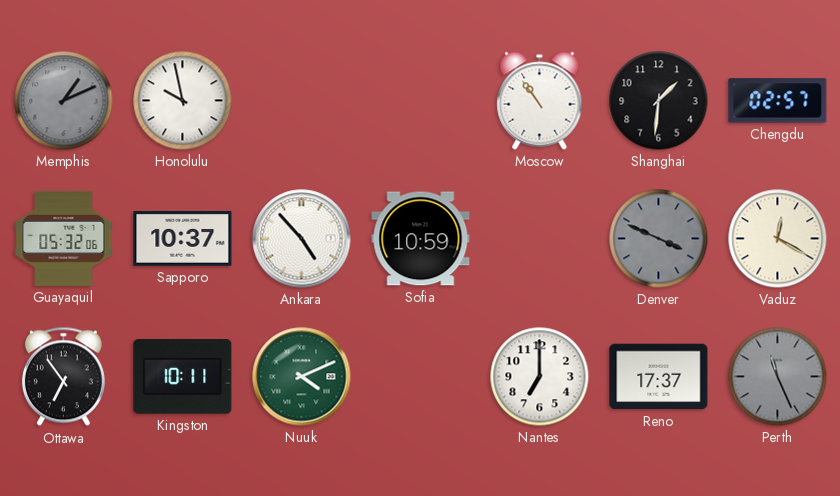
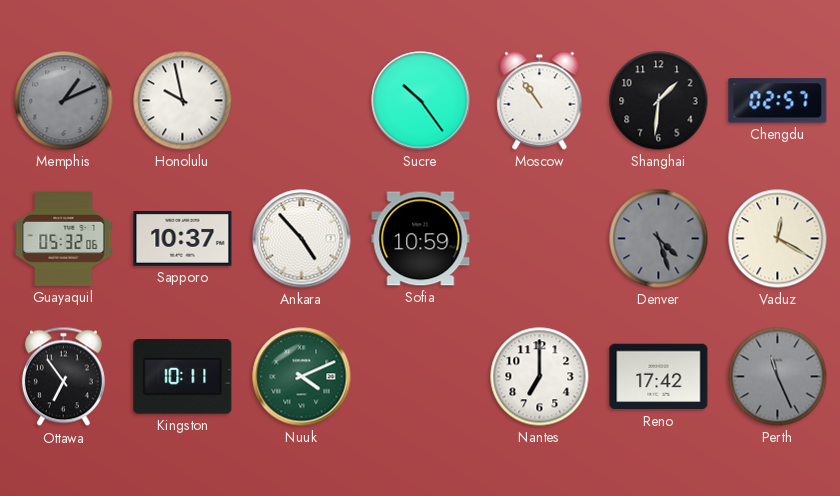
Sucre: none -> 10:24 (421, 101)
Denver: 3:49 -> 4:27 (659, 239)
Reno: 17:37 -> 17:42 (659, 377)
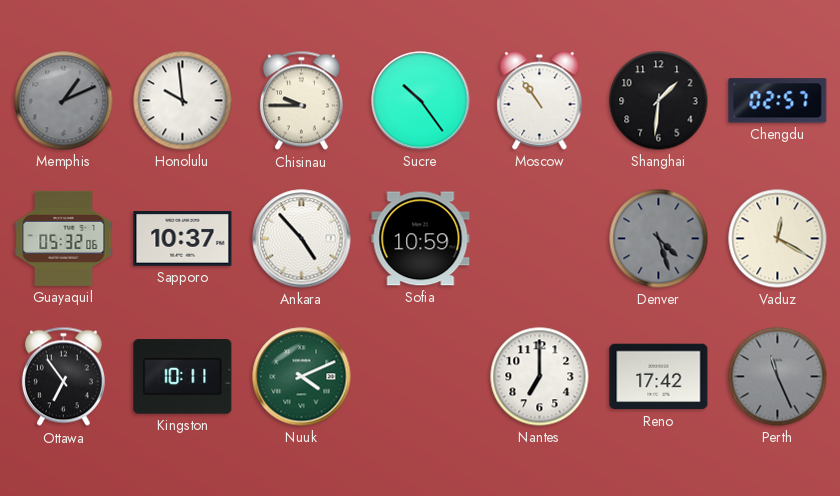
Honolulu: 9:58 -> 9:59 (183, 101)
Chisinau: none -> 9:45 (301, 101)
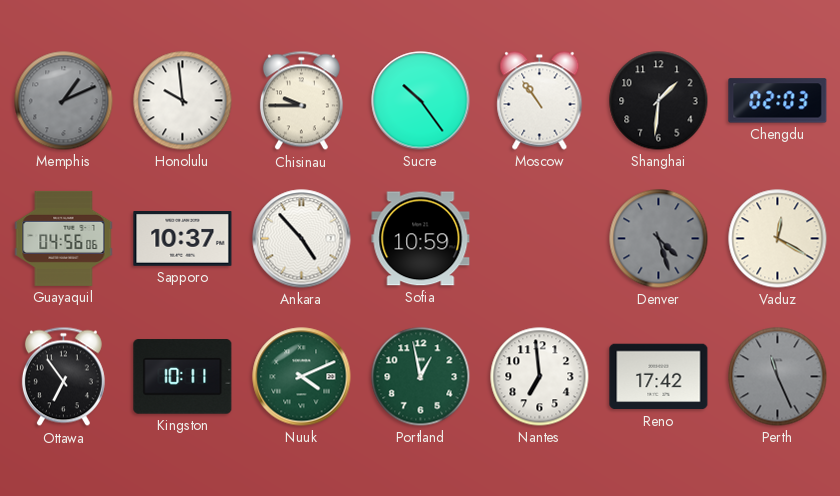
Chengdu: 02:57 -> 02:03 (778, 101)
Guayaquil: 05:32 -> 04:56 (64, 238)
Portland: none -> 12:58 (421, 377)
Nantes: 7:00 -> 6:59 (540, 377)
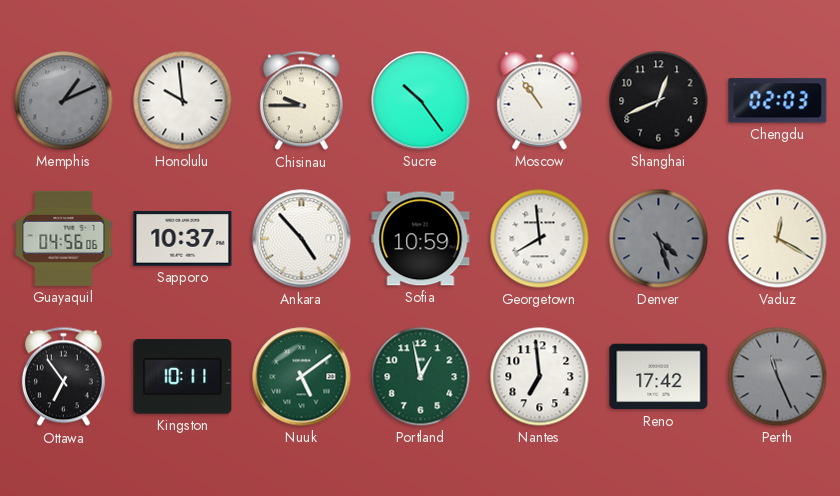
Shanghai: 1:31 -> 12:41 (659, 101)
Georgetown: none -> 7:59 (540, 239)
Nuuk: 4:11 -> 5:09 (302, 377)
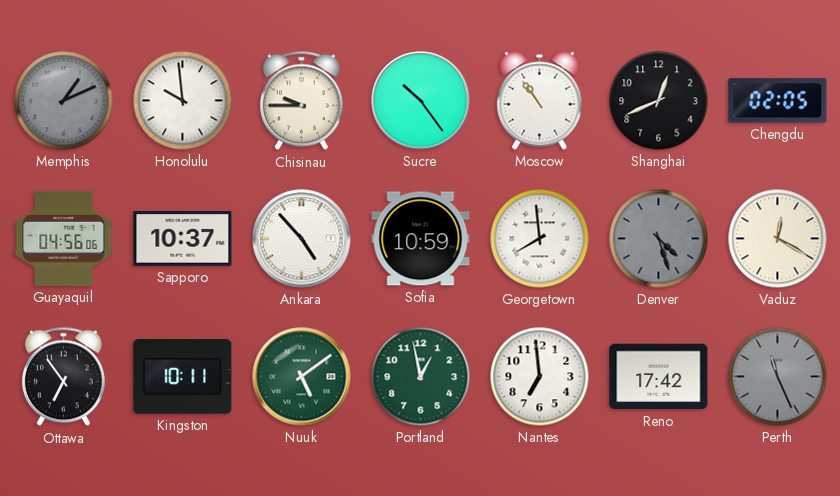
Chengdu: 02:03 -> 02:05 (778, 101)
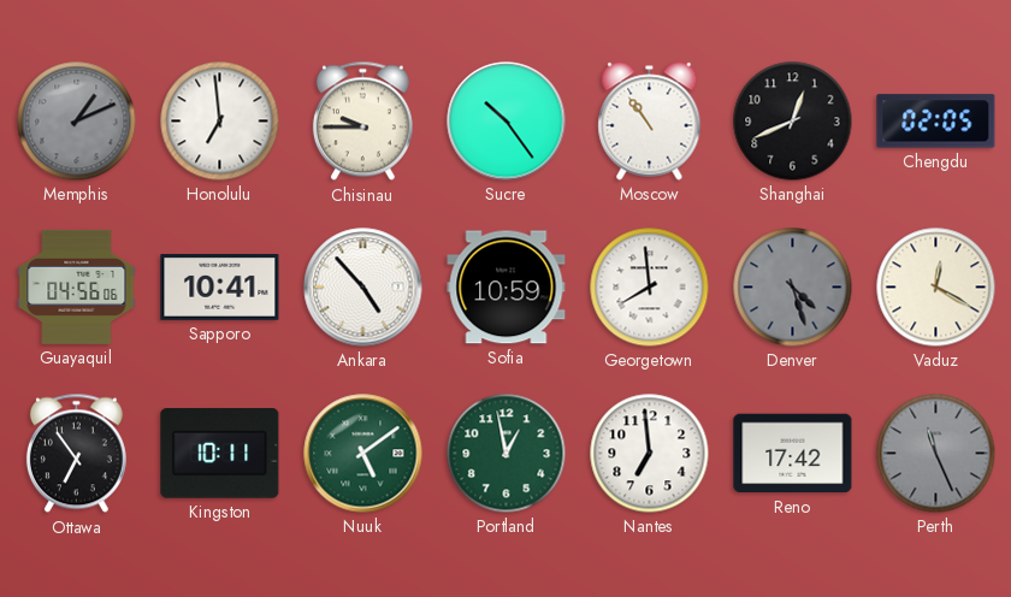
Honolulu: 9:59 -> 6:59 (220, 122)
Sapporo: 10:37 -> 10:41 (220, 288)
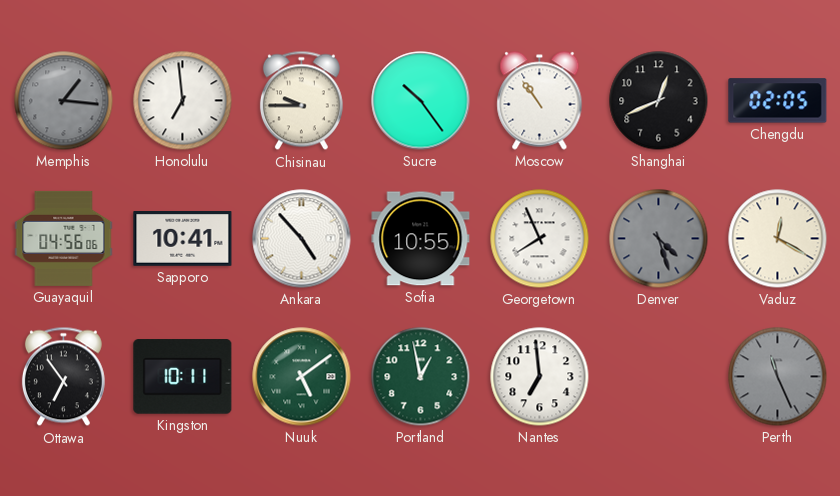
Memphis: 1:11 -> 1:16 (64, 101)
Sofia: 10:59 -> 10:55 (421, 239)
Georgetown: 7:59 -> 7:56 (540, 239)
Reno: 17:42 -> none (793, 454)
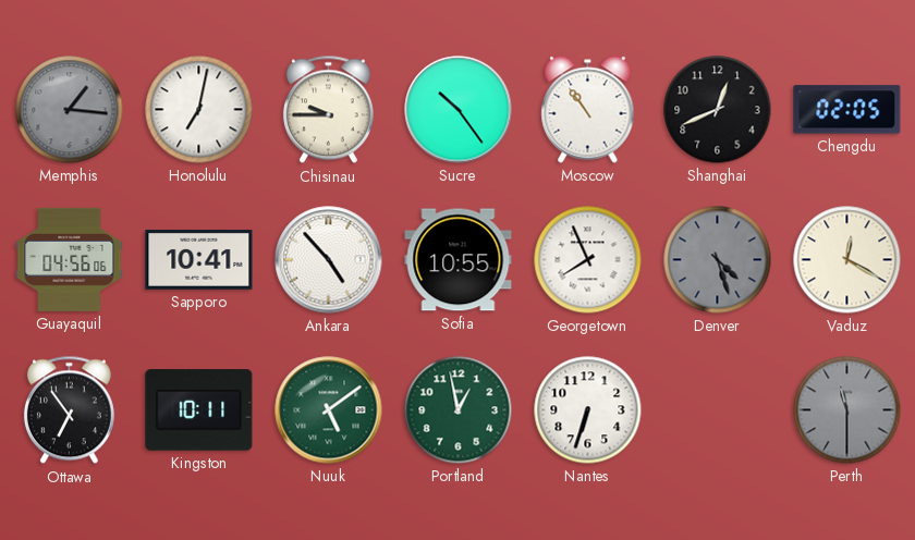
Honolulu: 6:59 -> 7:02 (199, 110)
Nantes: 6:59 -> 6:33 (588, 410)
Perth: 11:26 -> 11:30 (847, 410)
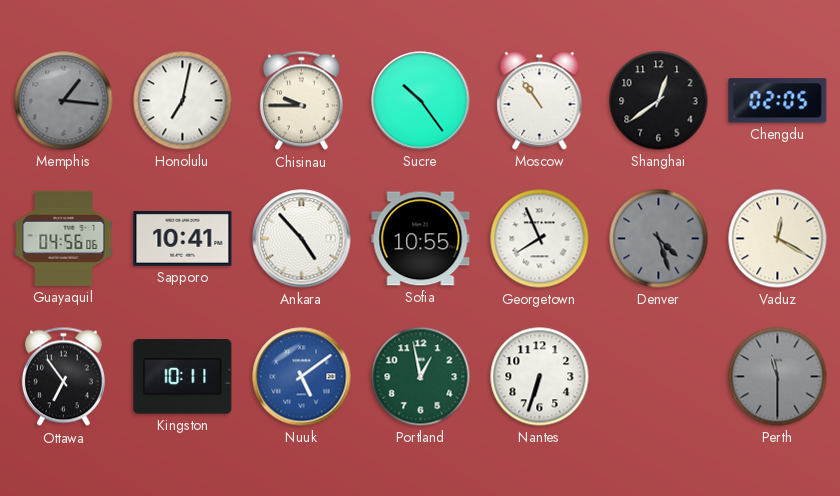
Shanghai: 12:41 -> 12:39 (659, 101)
Nuuk dial: green -> blue (302, 377)
